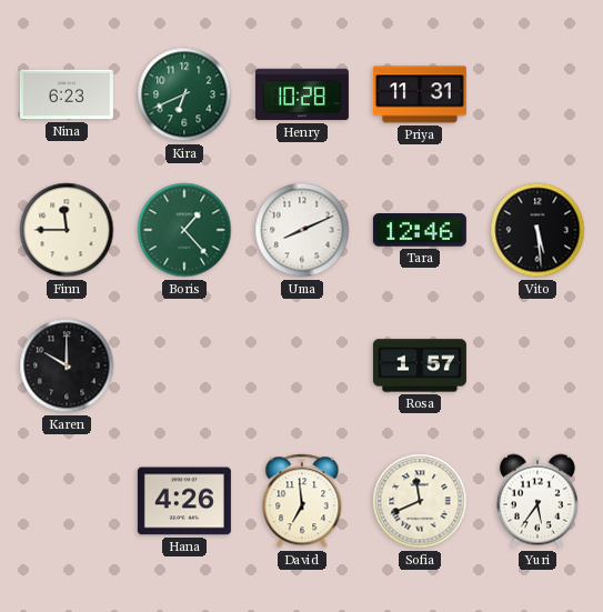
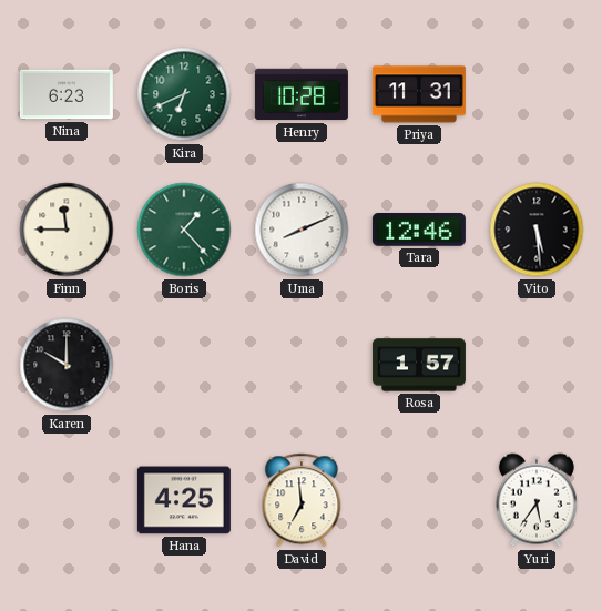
Hana: 4:26 -> 4:25 (184, 500)
Sofia: 11:41 -> none (420, 501)
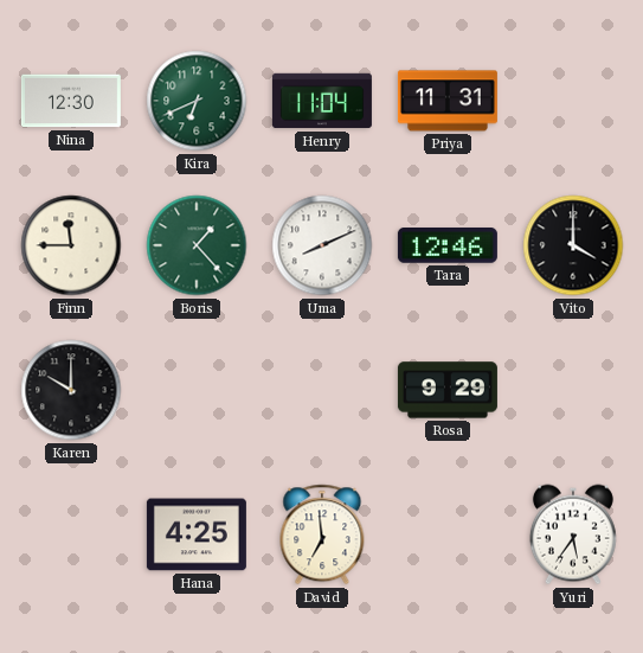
Nina: 6:23 -> 12:30 (71, 101)
Henry: 10:28 -> 11:04 (322, 101)
Vito: 5:29 -> 4:00 (573, 245)
Rosa: 1:57 -> 9:29 (448, 390)
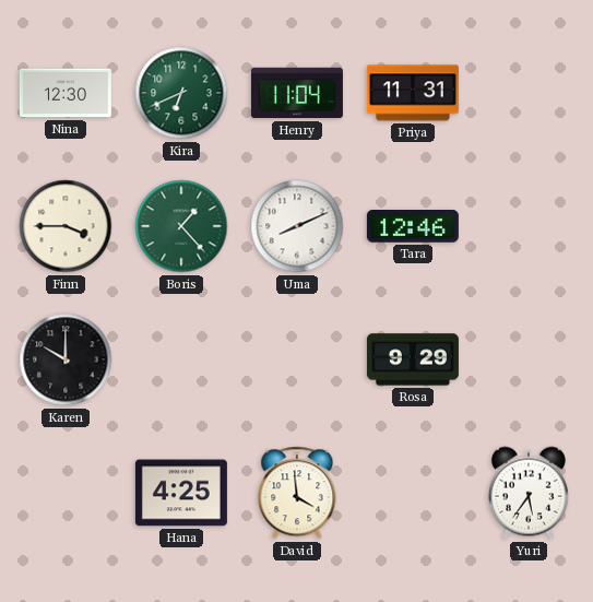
Finn: 11:45 -> 3:45 (66, 226)
Vito: 4:00 -> none (573, 245)
David: 6:59 -> 3:59 (297, 493)
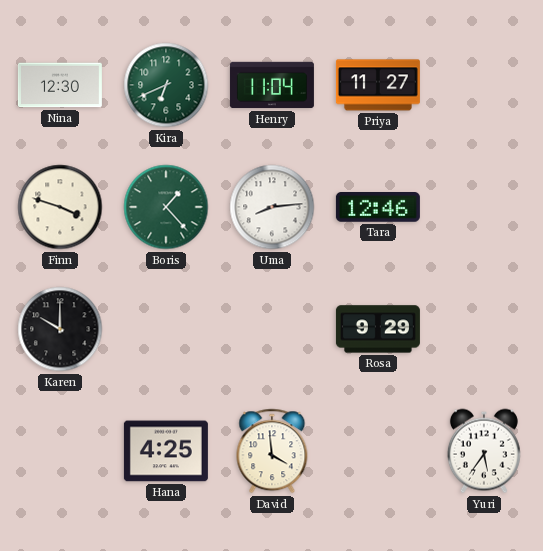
Priya: 11:31 -> 11:27 (378, 85)
Finn: 3:45 -> 3:48 (60, 207)
Uma: 8:11 -> 8:14 (272, 207)
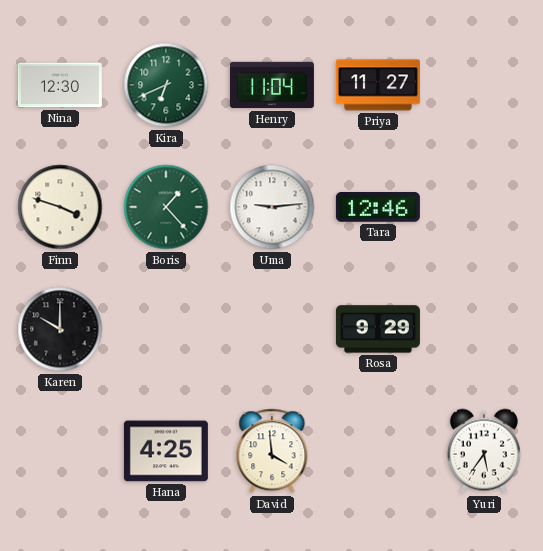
Uma: 8:14 -> 9:14 (272, 207)
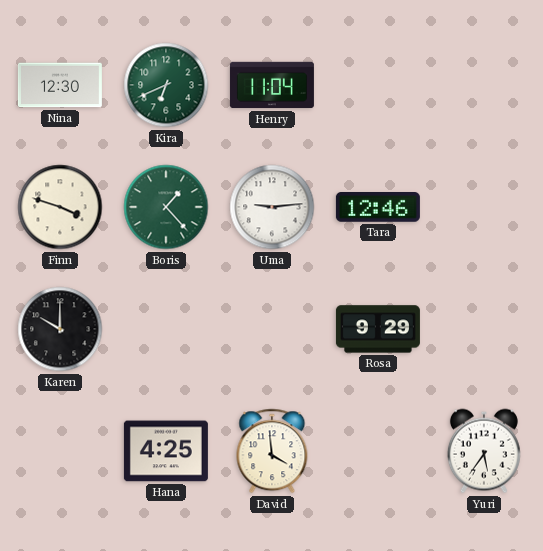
Priya: 11:27 -> none (378, 85)
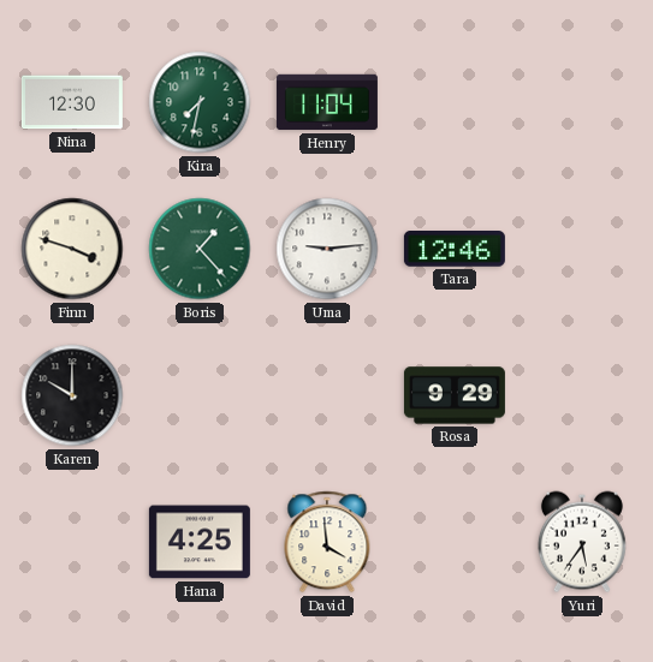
Kira: 6:41 -> 7:32 (200, 102)
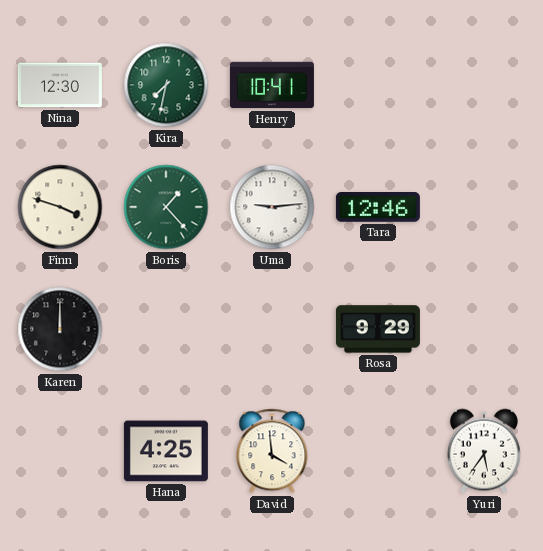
Henry: 11:04 -> 10:41 (272, 85)
Karen: 10:00 -> 12:00 (60, 329)
